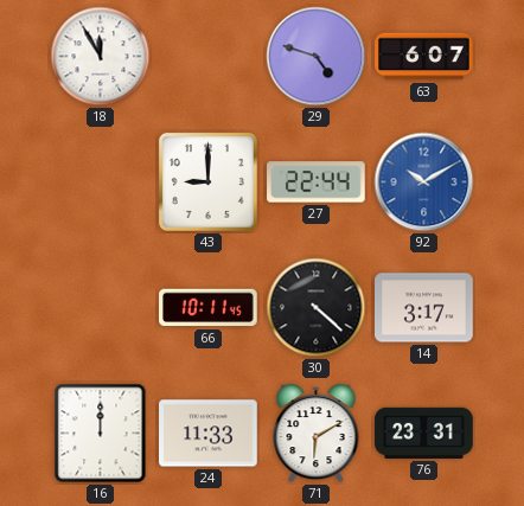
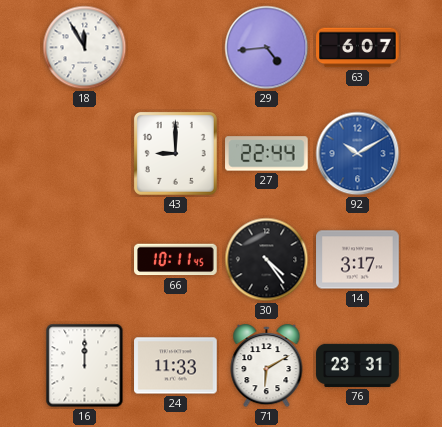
29: 4:48 -> 4:44 (267, 48)
30: 4:22 -> 4:24 (267, 260)
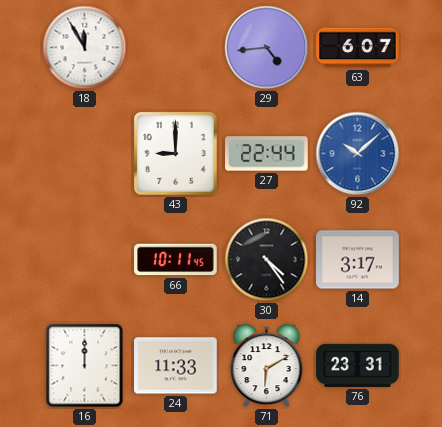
92: 10:10 -> 10:08 (358, 154)
